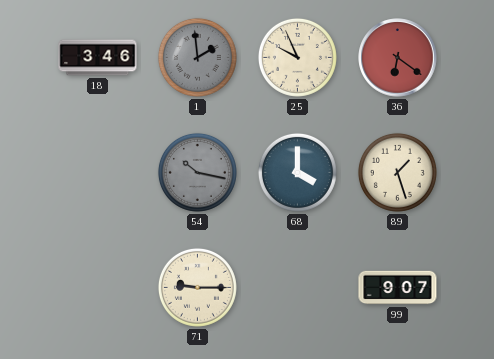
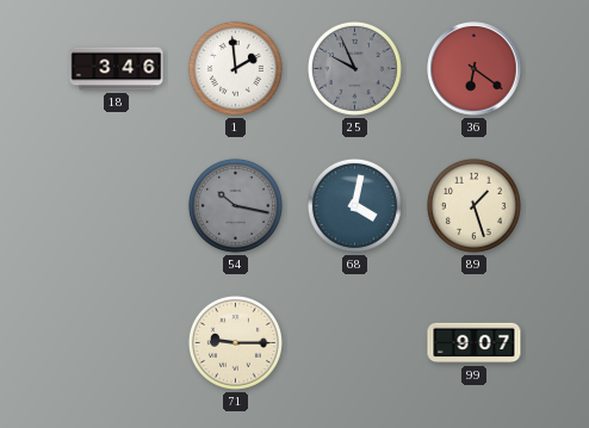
1 dial: grey -> white (235, 68)
25 dial: cream -> grey (354, 68)
68: 4:00 -> 4:02 (354, 205)
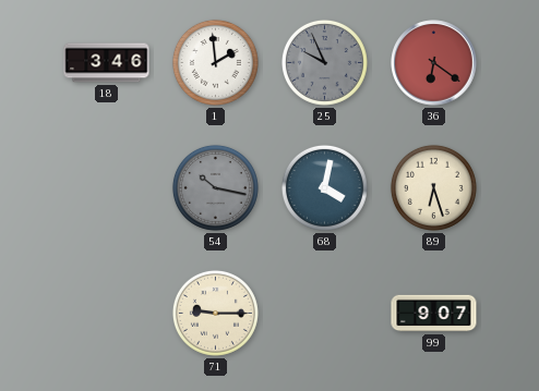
89: 1:27 -> 6:27 (433, 187)
